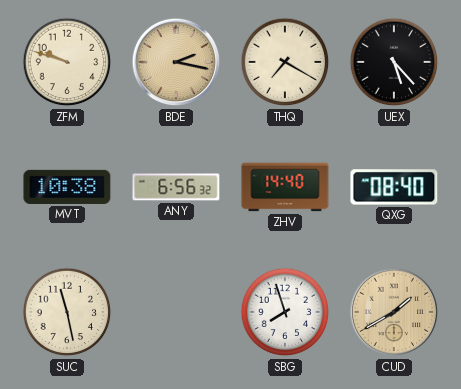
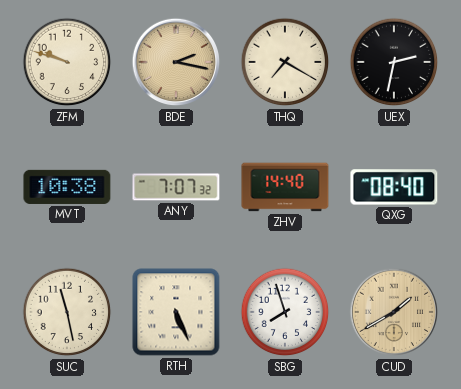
UEX: 5:23 -> 2:32 (394, 62)
ANY: 6:56 -> 7:07 (176, 187)
RTH: none -> 5:26 (176, 312)
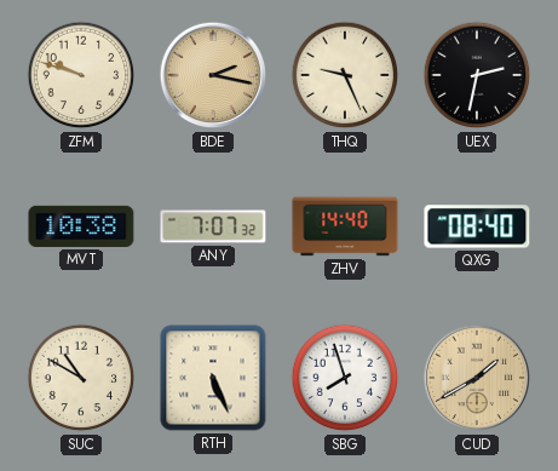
THQ: 7:20 -> 9:26 (345, 75)
SUC: 11:28 -> 10:50 (81, 378)
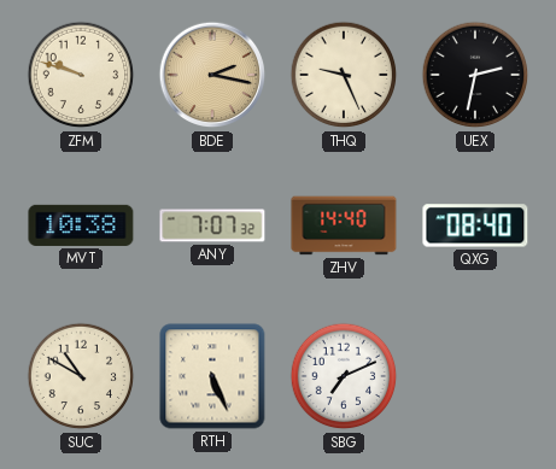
SBG: 7:57 -> 7:11 (344, 376)
CUD: 1:40 -> none (477, 378)
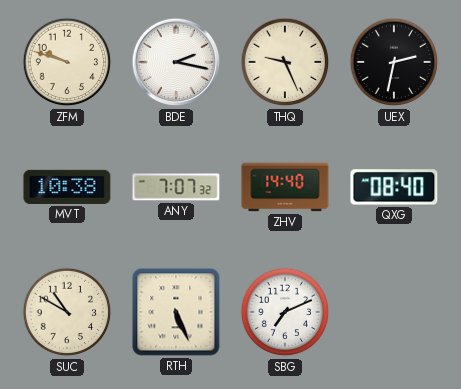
BDE dial: champagne -> white (176, 62)
